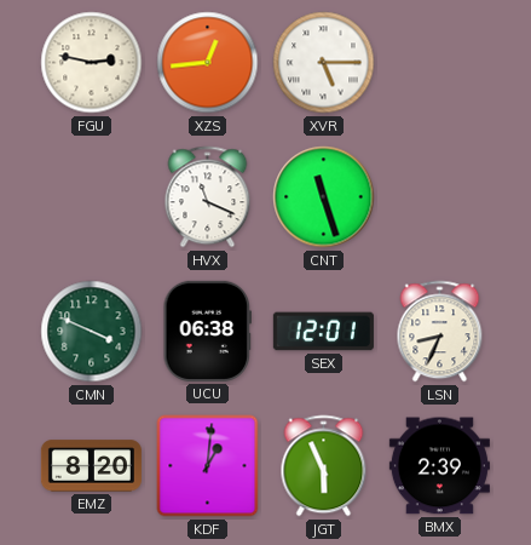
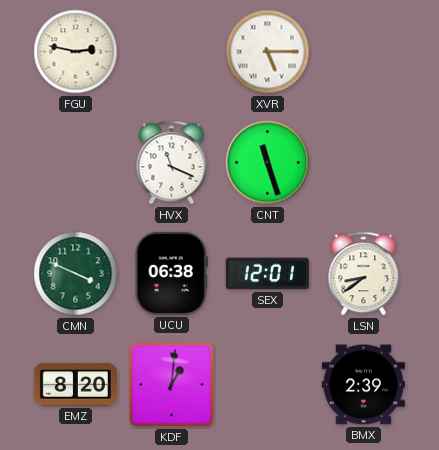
XZS: 12:44 -> none (208, 63)
LSN: 8:34 -> 8:39 (364, 274)
JGT: 5:56 -> none (324, 466)
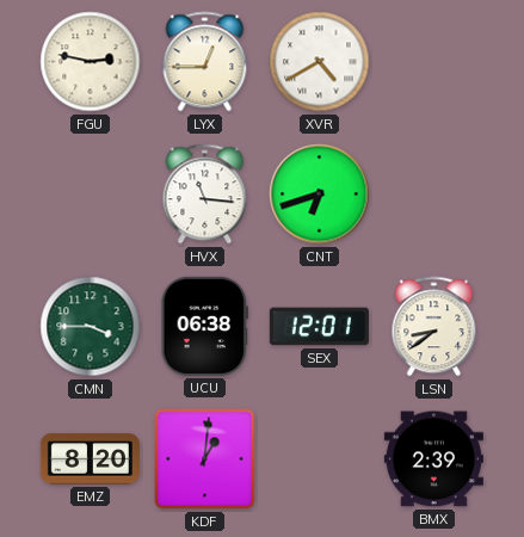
LYX: none -> 12:45 (205, 62)
XVR: 5:15 -> 4:40 (320, 62)
HVX: 11:19 -> 11:16 (205, 195)
CNT: 11:27 -> 6:42 (320, 195)
CMN: 3:49 -> 3:45 (91, 327)
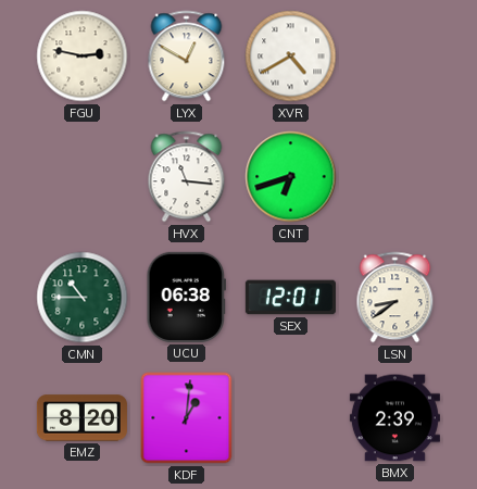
LYX: 12:45 -> 12:50 (187, 57)
CMN: 3:45 -> 10:45 (83, 298)
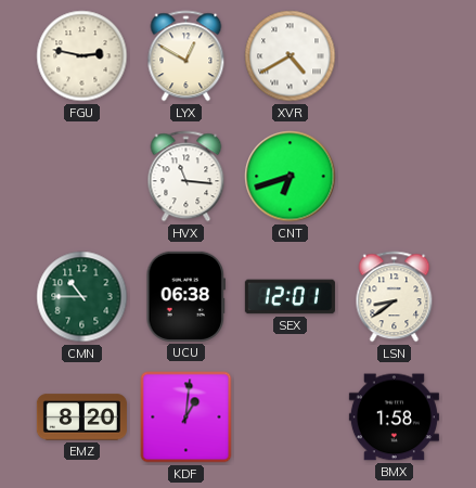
BMX: 2:39 -> 1:58 (394, 418)
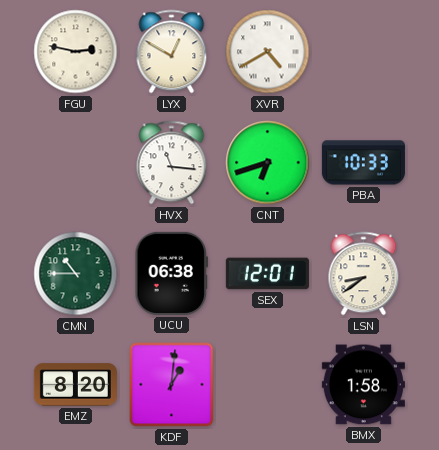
PBA: none -> 10:33 (363, 163)
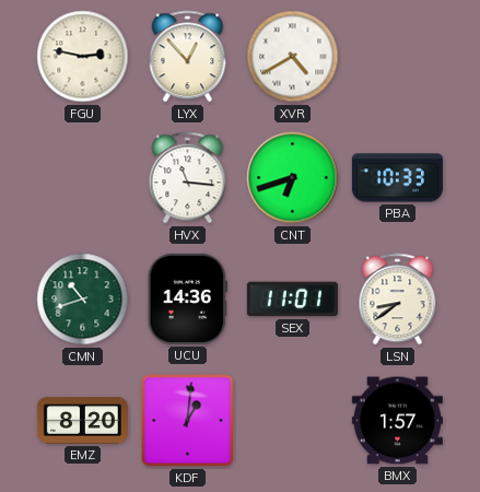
LYX: 12:50 -> 12:53 (188, 57)
CMN: 10:45 -> 10:42 (83, 300)
UCU: 06:38 -> 14:36 (188, 298)
SEX: 12:01 -> 11:01 (292, 300)
BMX: 1:58 -> 1:57 (397, 421)
